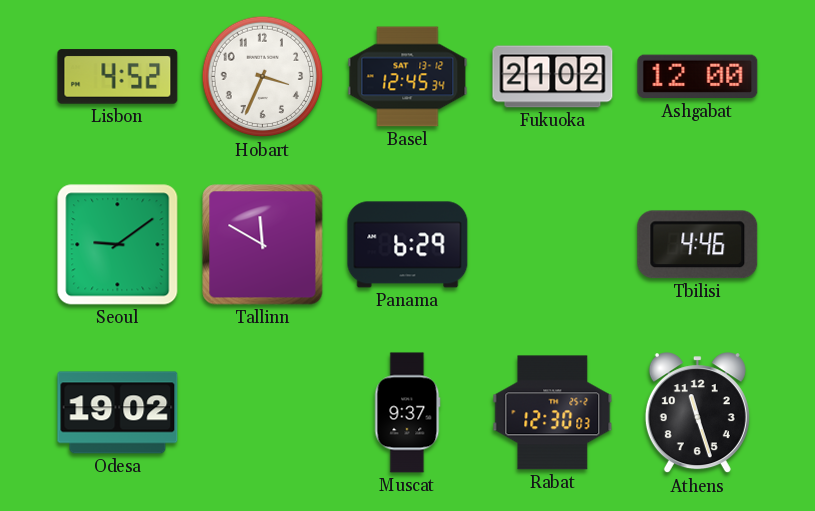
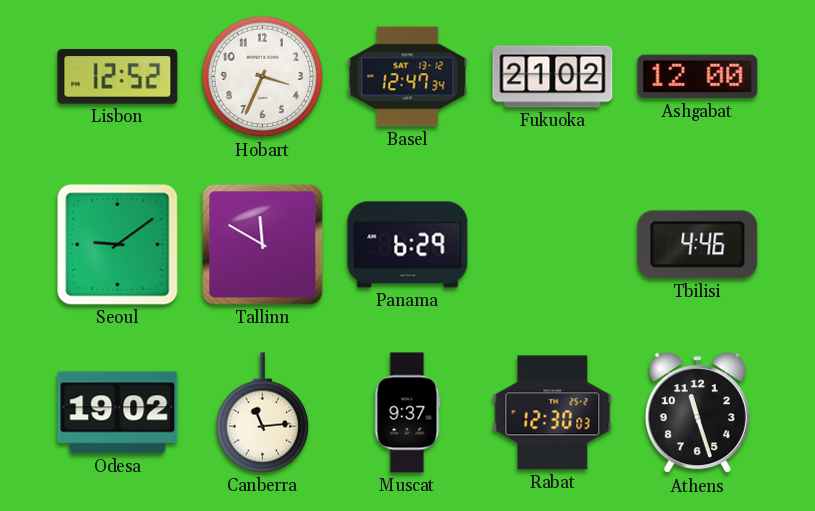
Lisbon: 4:52 -> 12:52 (118, 77)
Basel: 12:45 -> 12:47 (408, 77)
Canberra: none -> 11:14 (262, 413)
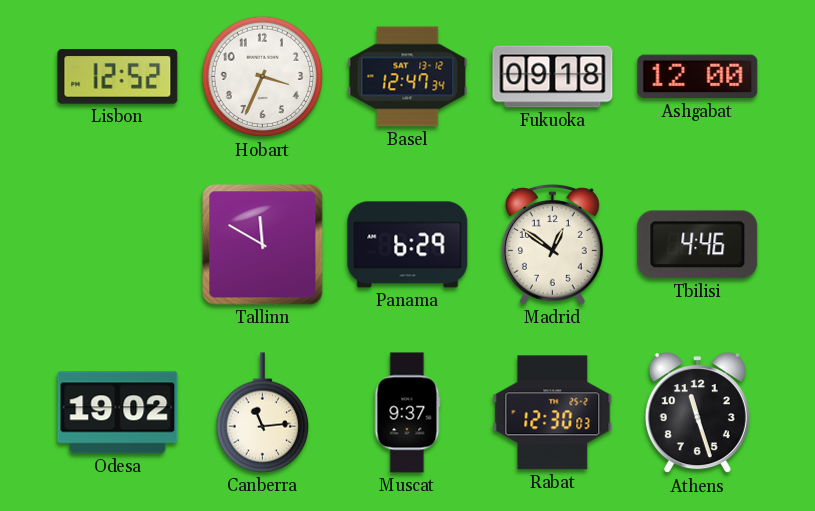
Fukuoka: 21:02 -> 09:18 (553, 77)
Seoul: 9:09 -> none (118, 245)
Madrid: none -> 12:51 (552, 245)
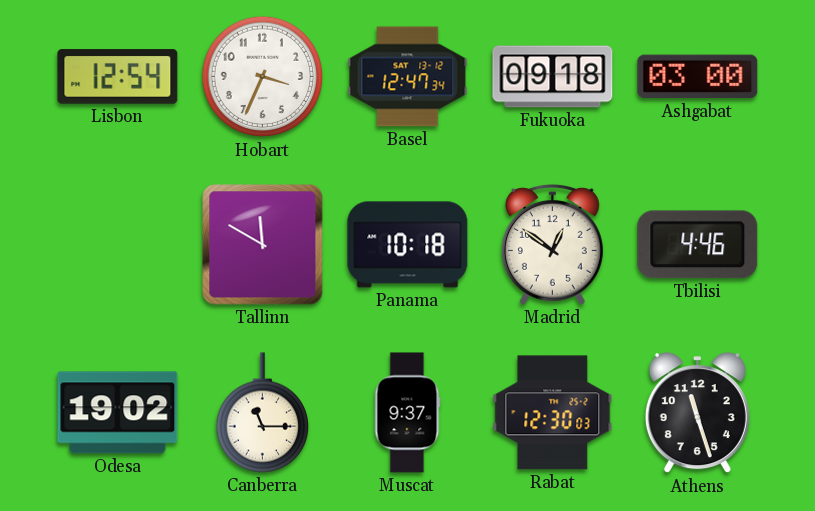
Lisbon: 12:52 -> 12:54 (118, 77)
Ashgabat: 12:00 -> 03:00 (698, 77)
Panama: 6:29 -> 10:18 (408, 245)
Canberra: 11:14 -> 11:15 (262, 413)
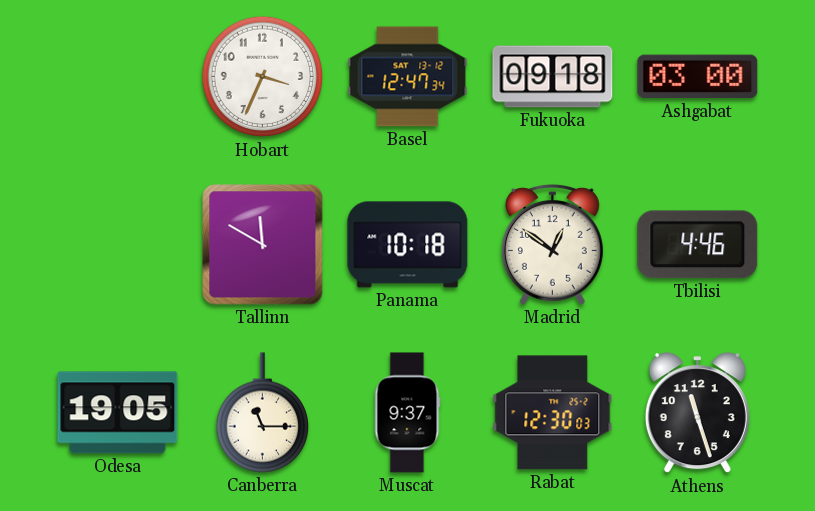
Lisbon: 12:54 -> none (118, 77)
Odesa: 19:02 -> 19:05 (118, 413)
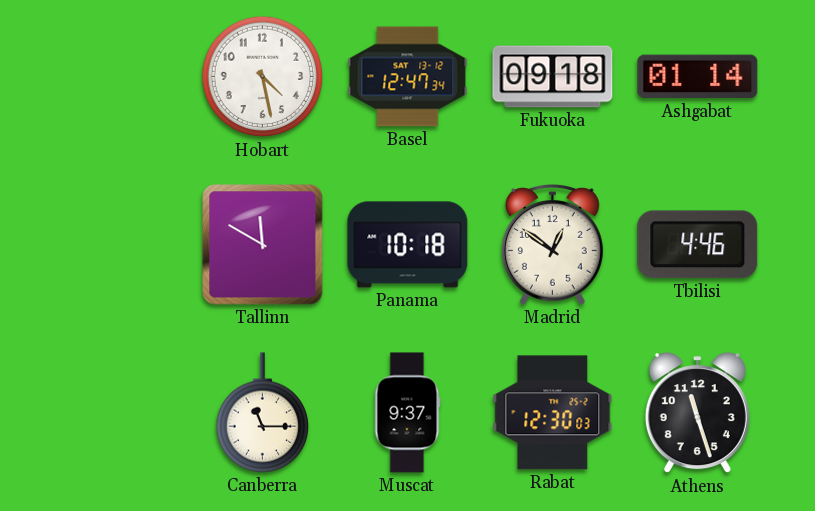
Hobart: 3:34 -> 4:28 (263, 77)
Ashgabat: 03:00 -> 01:14 (698, 77)
Odesa: 19:05 -> none (118, 413)
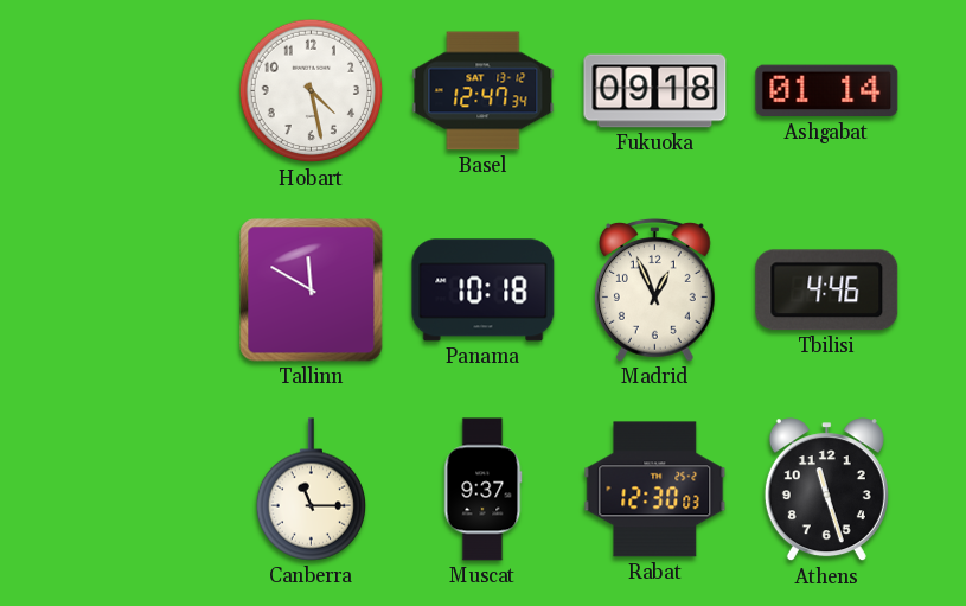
Madrid: 12:51 -> 12:56 (654, 291)
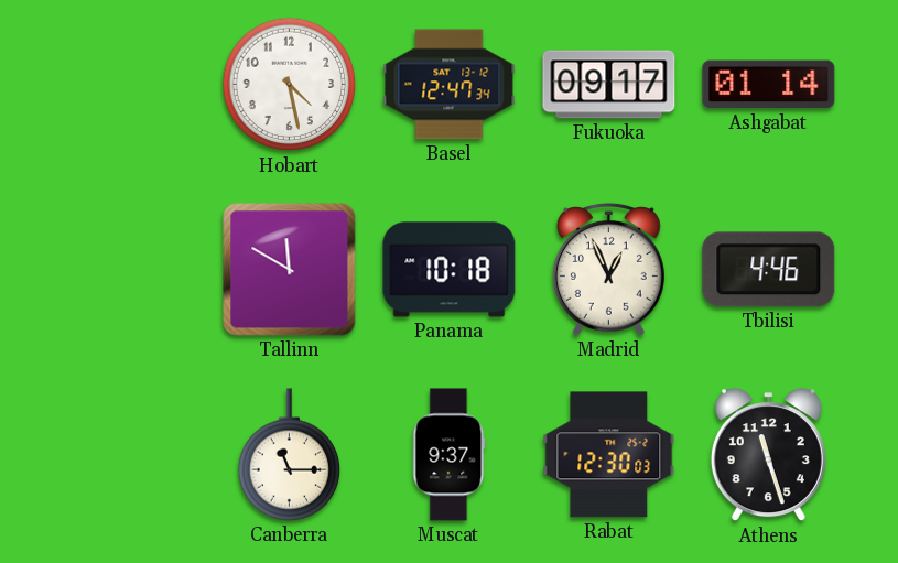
Fukuoka: 09:18 -> 09:17 (609, 85)
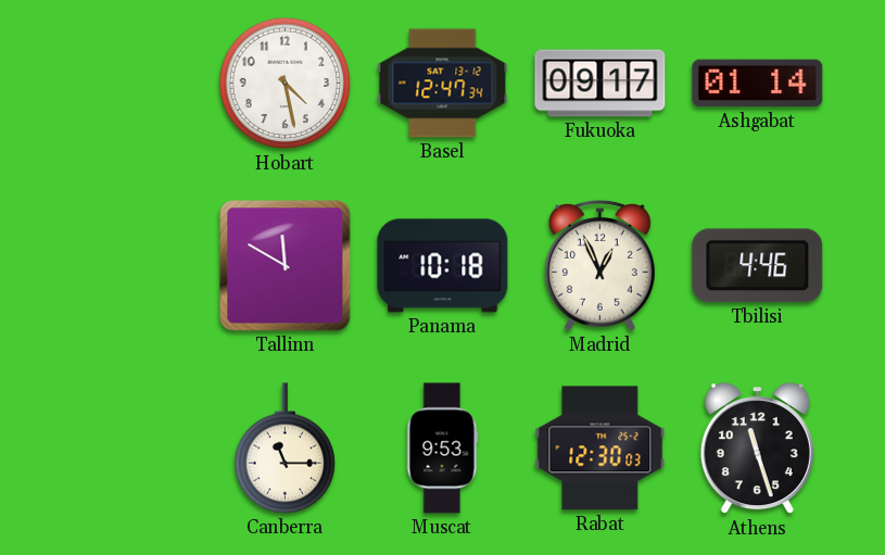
Muscat: 9:37 -> 9:53 (443, 449)
